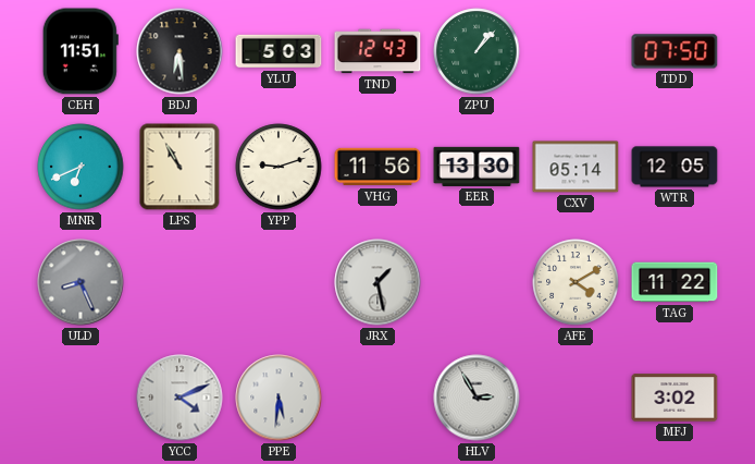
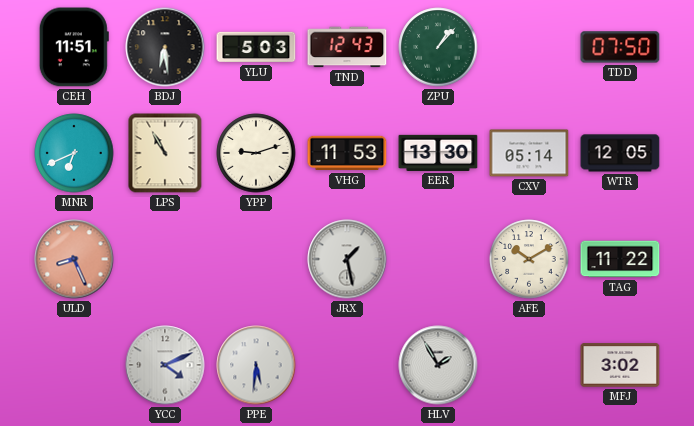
VHG: 11:56 -> 11:53 (347, 153)
ULD dial: grey -> salmon (74, 259)
AFE: 4:10 -> 10:10 (529, 259)
HLV: 2:55 -> 1:55 (438, 365)
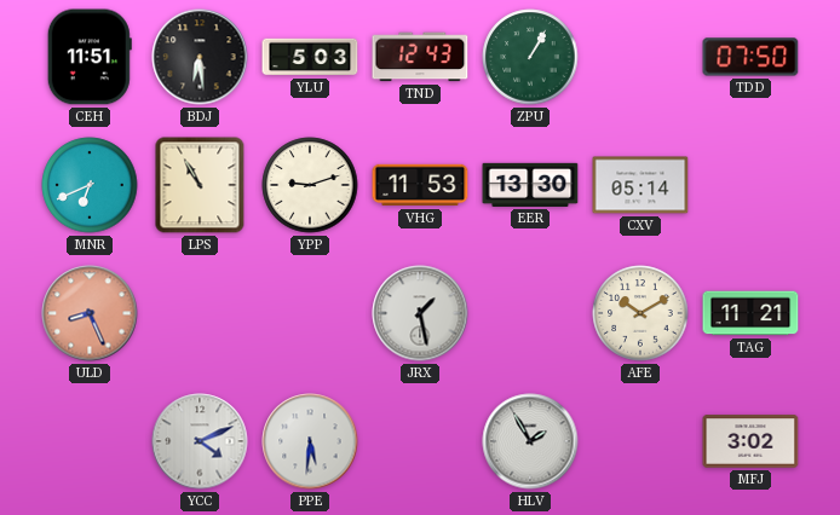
ZPU: 1:07 -> 1:05 (530, 57)
WTR: 12:05 -> none (620, 153)
TAG: 11:22 -> 11:21 (750, 313)
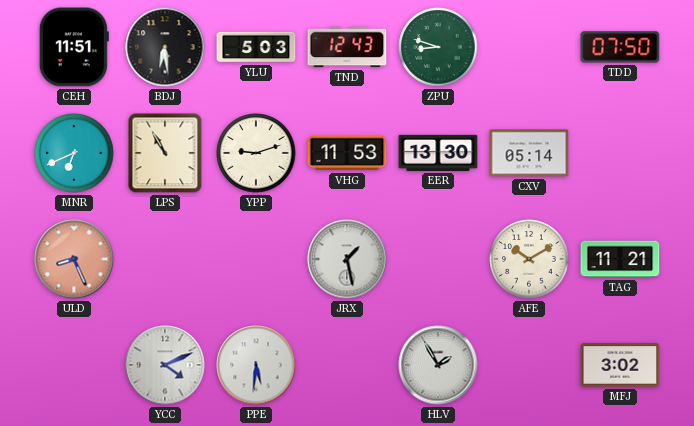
ZPU: 1:05 -> 8:48 (438, 47)
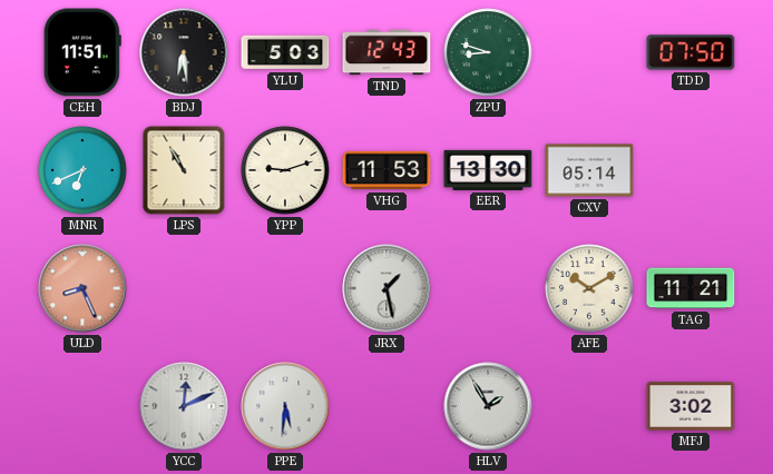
YCC: 4:11 -> 12:11 (184, 406)
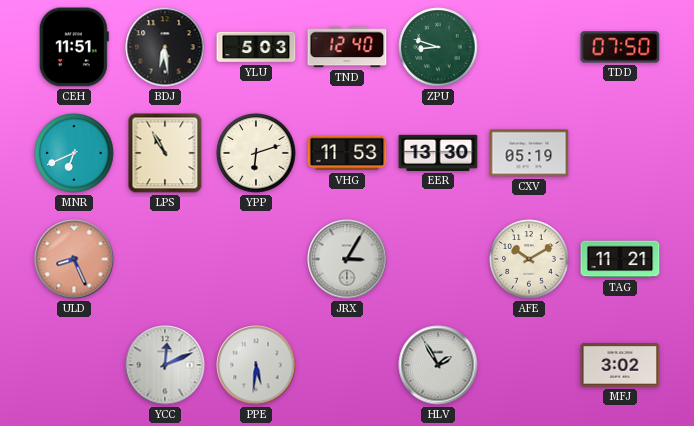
TND: 12:43 -> 12:40 (347, 47)
YPP: 9:12 -> 6:12 (256, 153)
CXV: 05:14 -> 05:19 (529, 153)
JRX: 1:28 -> 3:05 (347, 259)
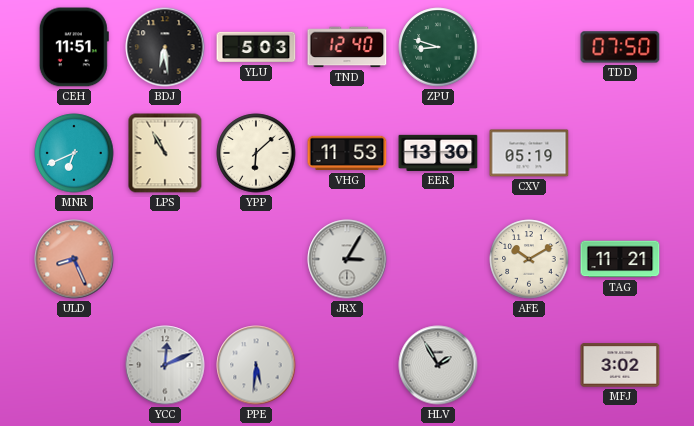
YPP: 6:12 -> 6:08 (256, 153)
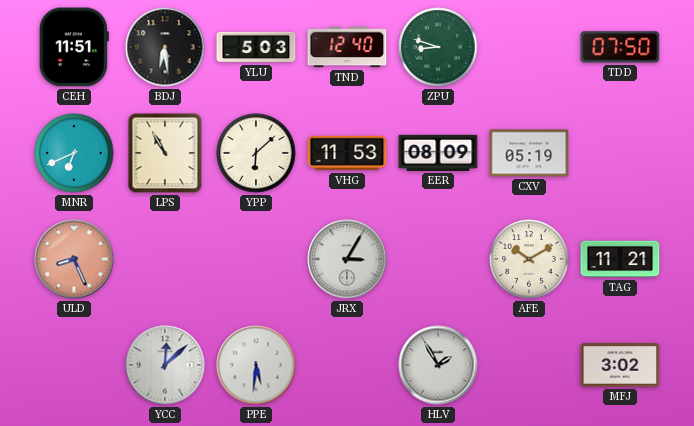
EER: 13:30 -> 08:09 (438, 153)
YCC: 12:11 -> 12:08 (165, 365)
